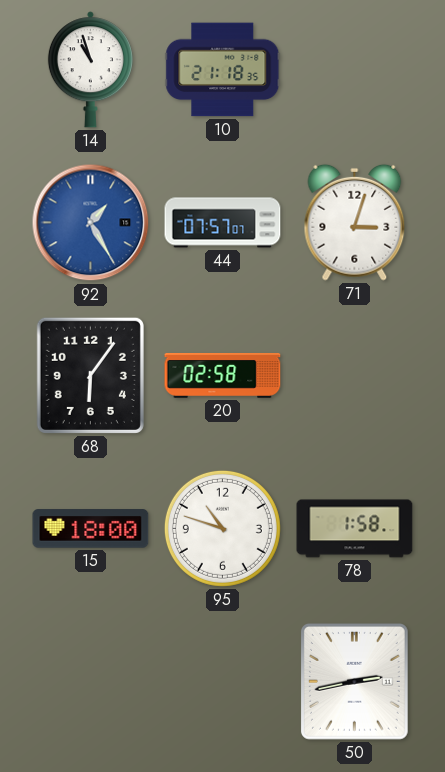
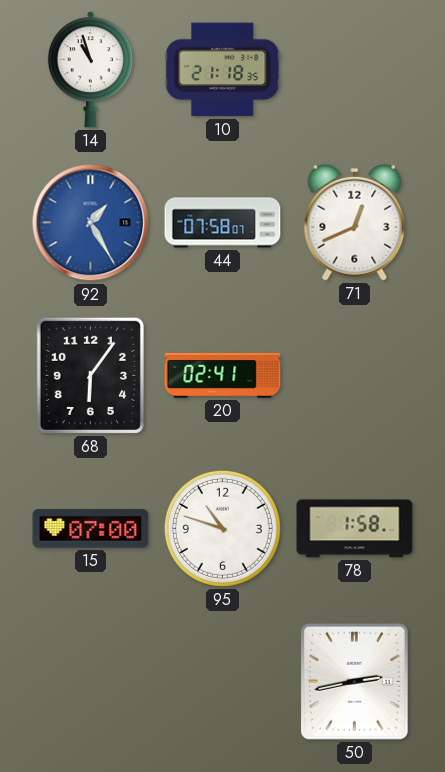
44: 07:57 -> 07:58 (223, 223)
71: 3:03 -> 12:41 (355, 222)
20: 02:58 -> 02:41 (223, 375)
15: 18:00 -> 07:00 (91, 529)
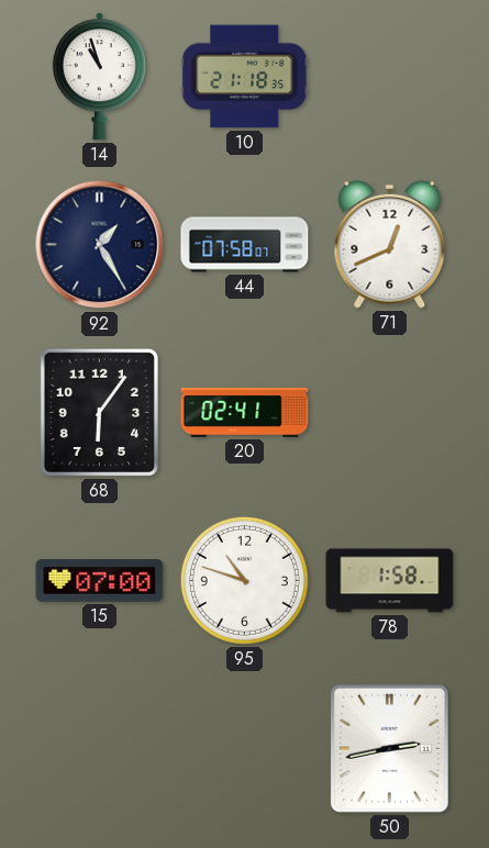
92 dial: blue -> navy (100, 245)
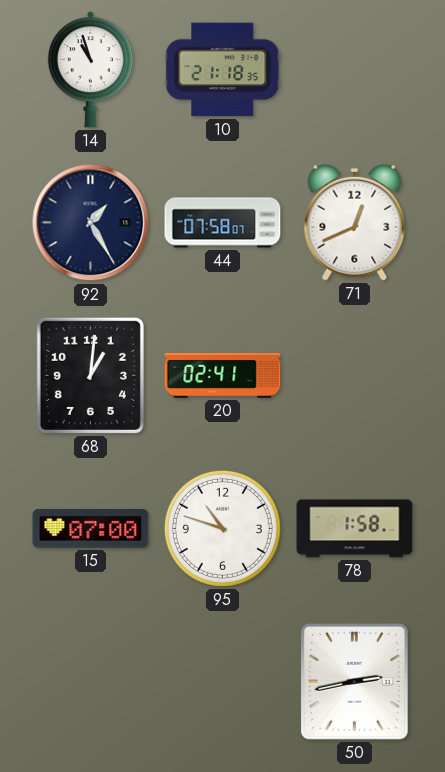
68: 6:06 -> 1:01 (90, 375)
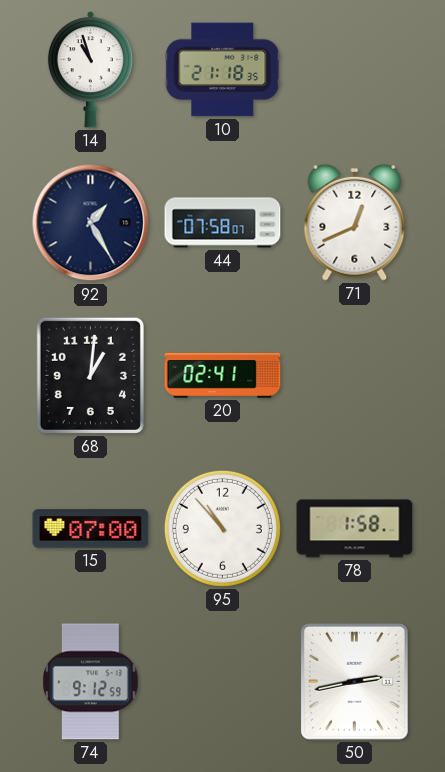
95: 10:48 -> 10:53 (222, 528)
74: none -> 9:12 (91, 682)
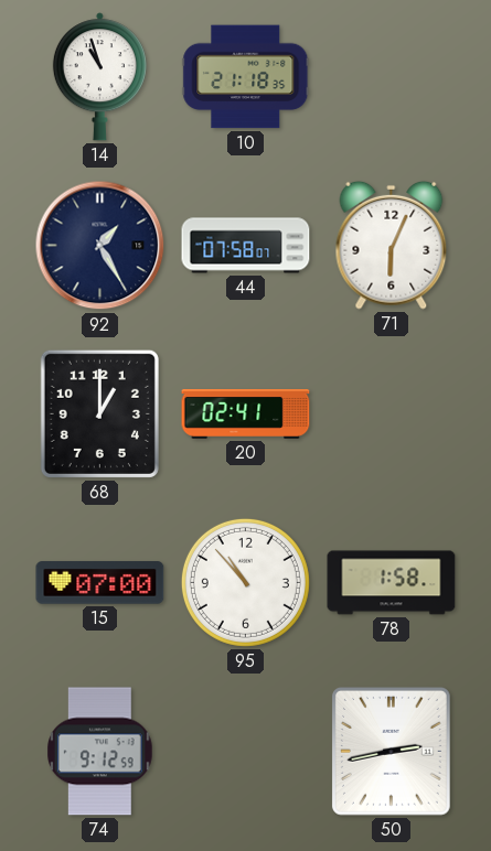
71: 12:41 -> 6:04 (392, 245)
68: 1:01 -> 1:00 (99, 413)
